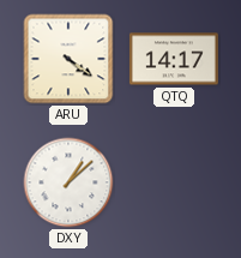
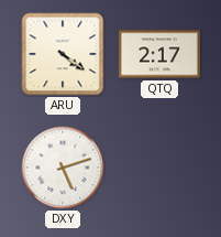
QTQ: 14:17 -> 2:17 (159, 54)
DXY: 1:08 -> 5:12 (63, 168)
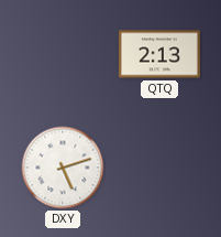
ARU: 4:21 -> none (63, 54)
QTQ: 2:17 -> 2:13 (159, 54)
